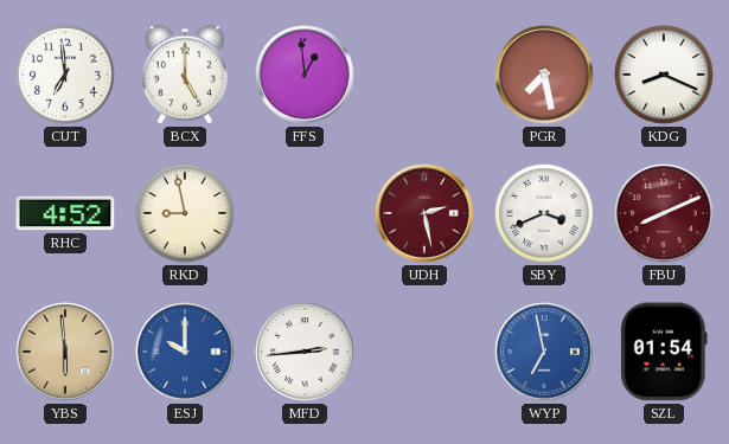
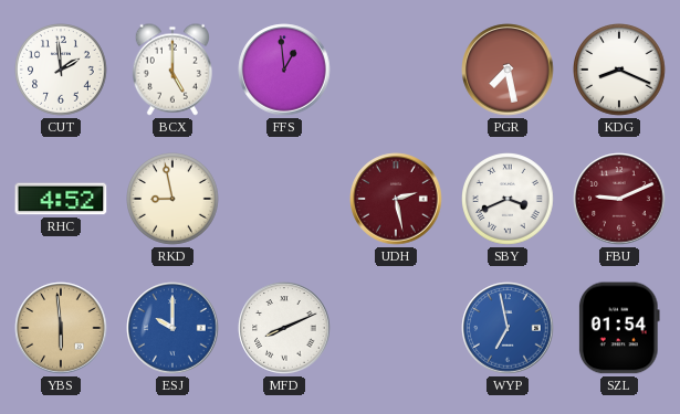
CUT: 6:59 -> 1:59 (62, 71)
FBU: 8:11 -> 9:11 (619, 199)
MFD: 2:44 -> 8:11 (284, 328)
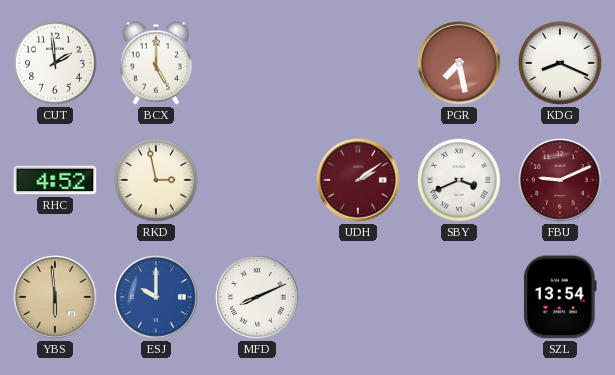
FFS: 12:59 -> none (284, 70)
RKD: 8:58 -> 2:58 (157, 181)
UDH: 2:28 -> 2:09 (358, 180)
WYP: 6:58 -> none (508, 328)
SZL: 01:54 -> 13:54 (560, 297)
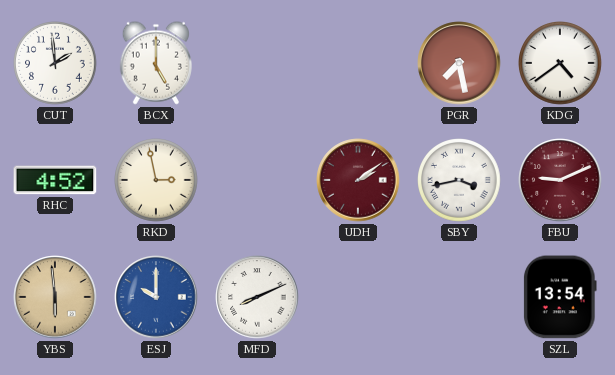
KDG: 8:19 -> 4:39 (561, 64)
SBY: 3:41 -> 3:43 (460, 181)
